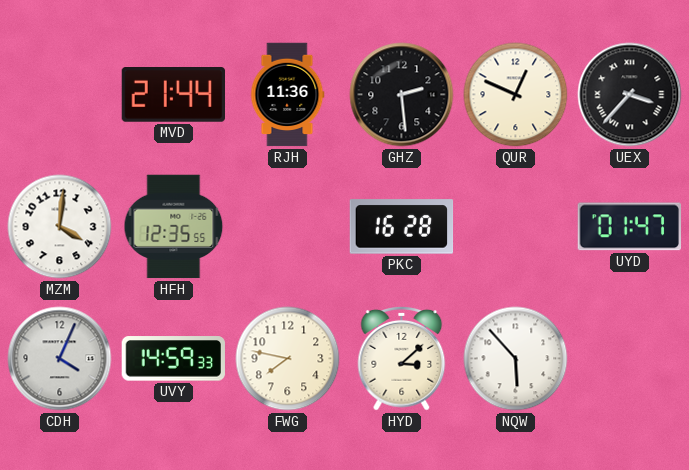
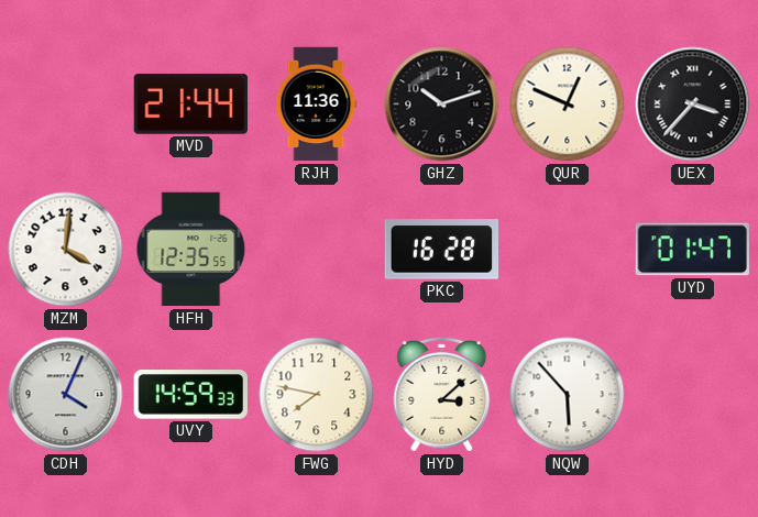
GHZ: 2:29 -> 10:12 (442, 105)
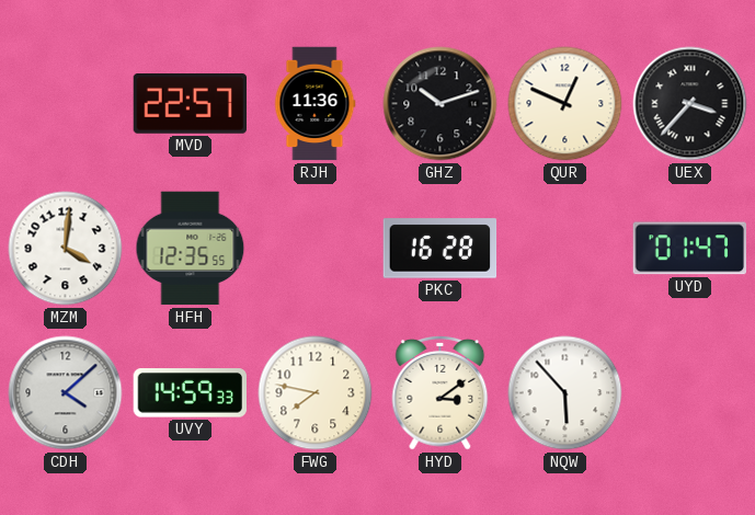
MVD: 21:44 -> 22:57 (190, 104)
CDH: 4:04 -> 4:08 (66, 393)
HYD: 3:08 -> 3:09 (441, 392)
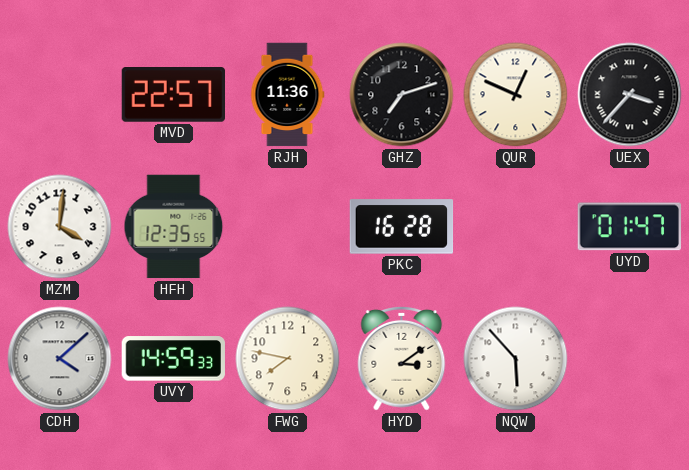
GHZ: 10:12 -> 7:12 (402, 95)
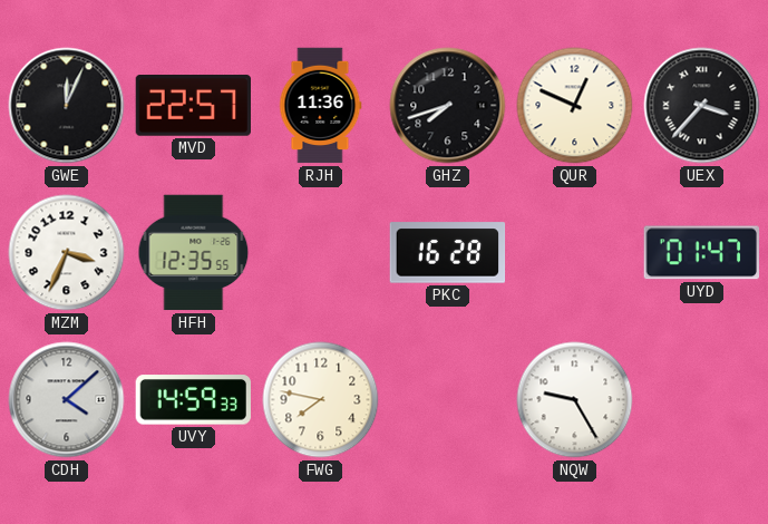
GWE: none -> 12:04 (67, 106)
GHZ: 7:12 -> 7:42 (448, 106)
MZM: 4:01 -> 3:34 (67, 253)
HYD: 3:09 -> none (402, 358)
NQW: 5:53 -> 9:25 (575, 400)
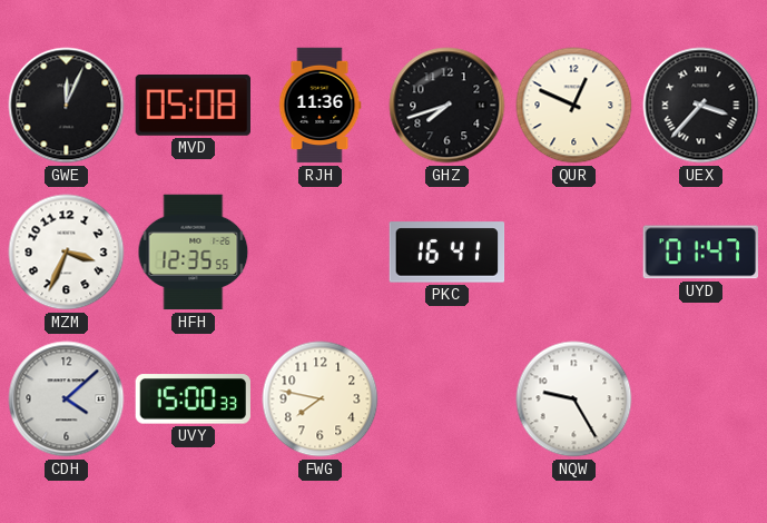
MVD: 22:57 -> 05:08 (193, 106)
PKC: 16:28 -> 16:41 (448, 253)
UVY: 14:59 -> 15:00 (193, 399)
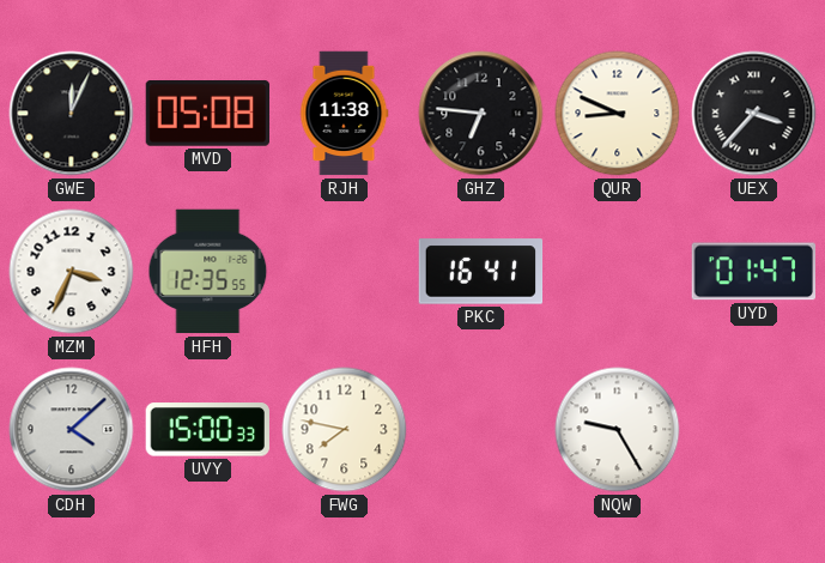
RJH: 11:36 -> 11:38 (344, 114)
GHZ: 7:42 -> 6:46 (481, 114)
QUR: 12:49 -> 8:49 (618, 114)
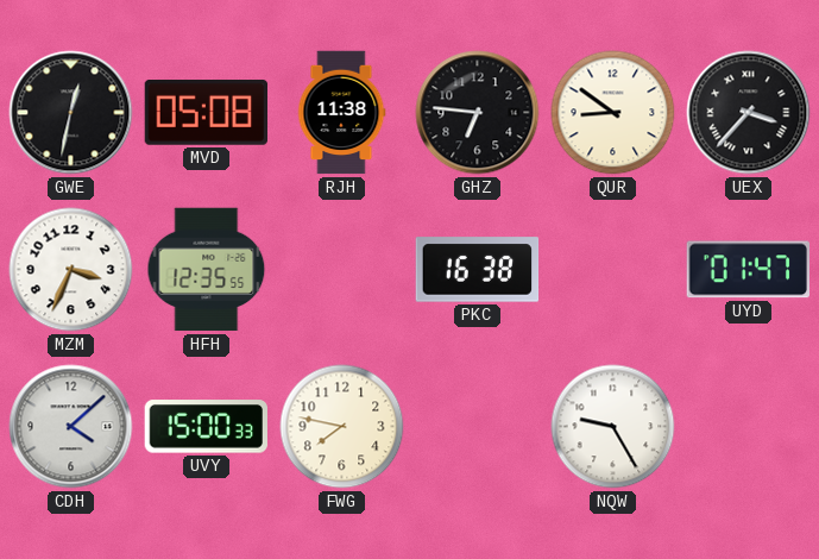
GWE: 12:04 -> 12:32 (71, 113)
QUR: 8:49 -> 8:51 (613, 113)
PKC: 16:41 -> 16:38 (478, 270)
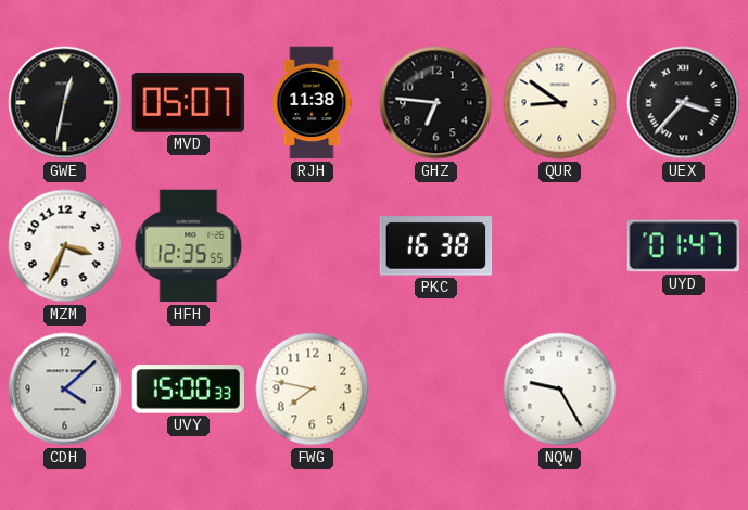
MVD: 05:08 -> 05:07 (188, 103)
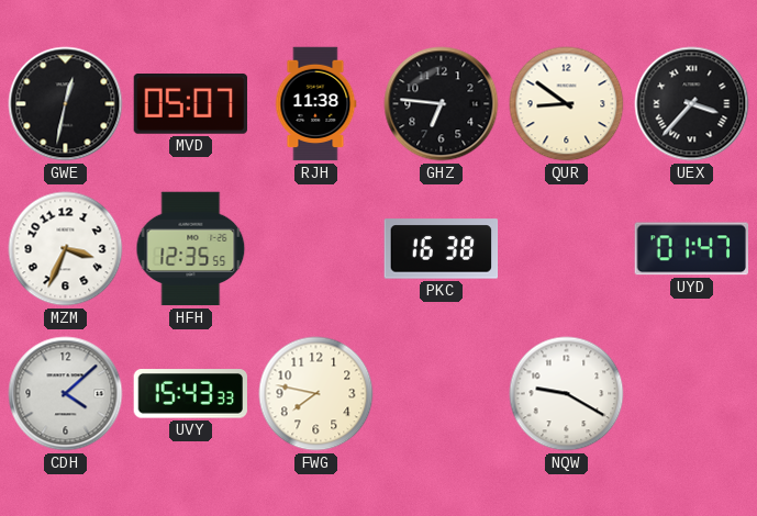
UVY: 15:00 -> 15:43 (190, 394)
NQW: 9:25 -> 9:20 (567, 394)
